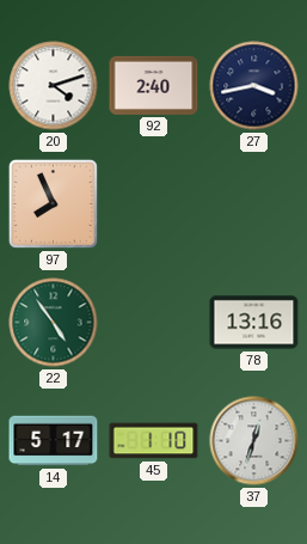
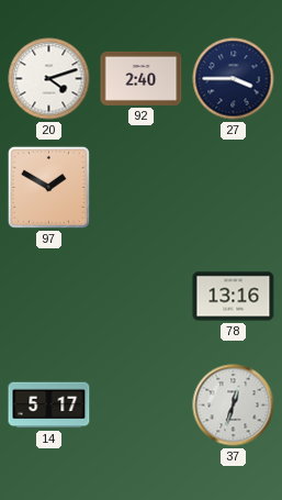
27: 3:43 -> 3:45 (234, 79)
97: 7:56 -> 1:50 (48, 187)
22: 4:54 -> none (54, 323)
45: 1:10 -> none (154, 441)
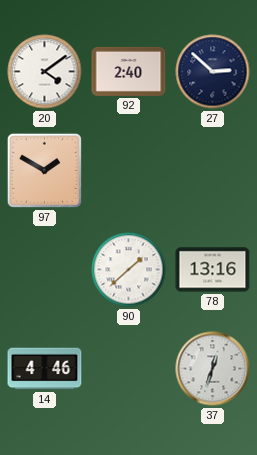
20: 4:12 -> 4:09 (45, 72)
27: 3:45 -> 2:52 (213, 72)
90: none -> 1:38 (129, 270)
14: 5:17 -> 4:46 (45, 369)
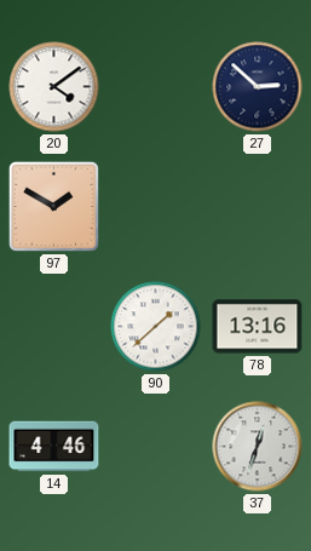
92: 2:40 -> none (129, 71)
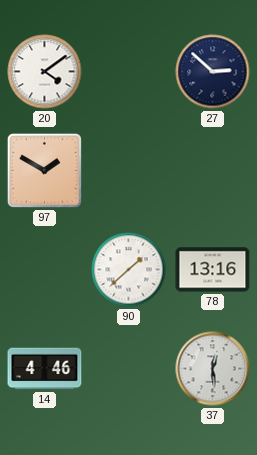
37: 12:33 -> 12:29 (213, 369)
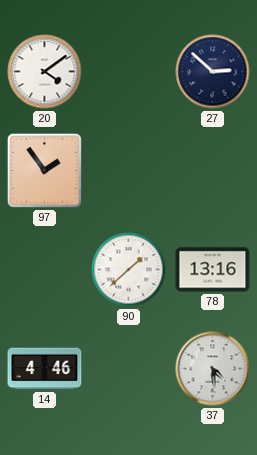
97: 1:50 -> 1:54 (44, 170)
37: 12:29 -> 4:29 (213, 369)
